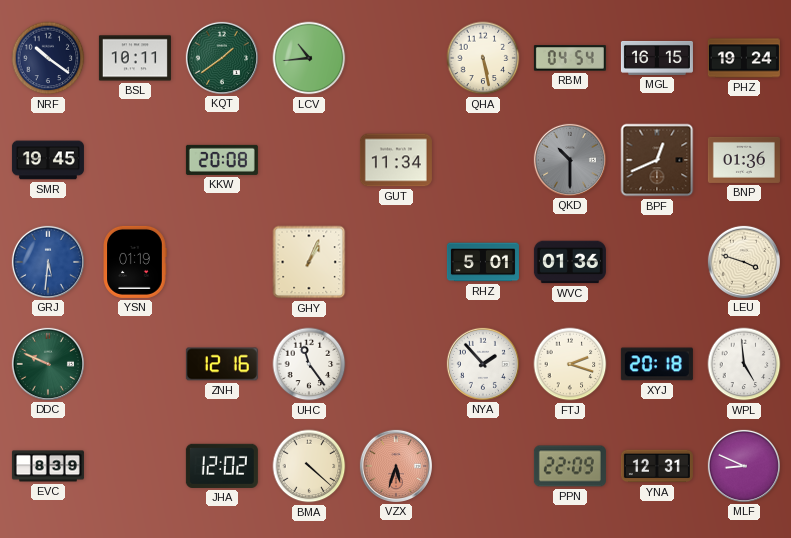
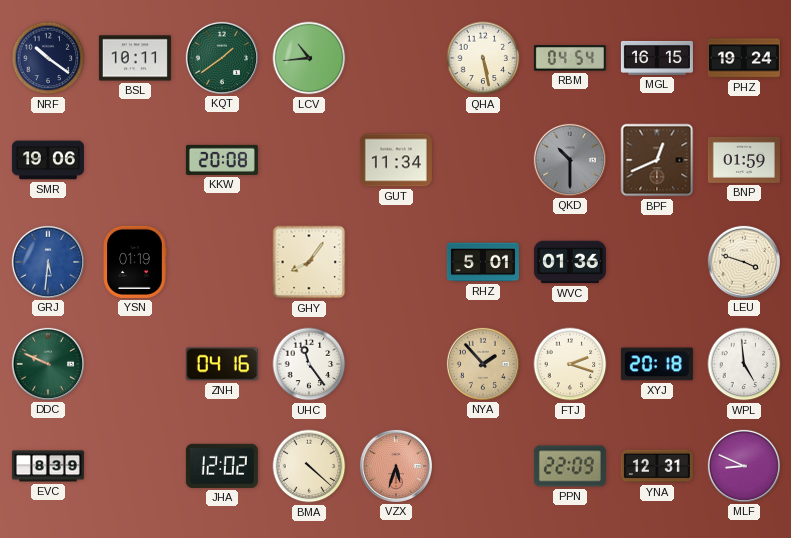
SMR: 19:45 -> 19:06 (48, 160)
BNP: 01:36 -> 01:59 (744, 160)
GHY: 1:04 -> 8:06 (309, 262)
ZNH: 12:16 -> 04:16 (222, 364)
NYA dial: white -> champagne (483, 364)
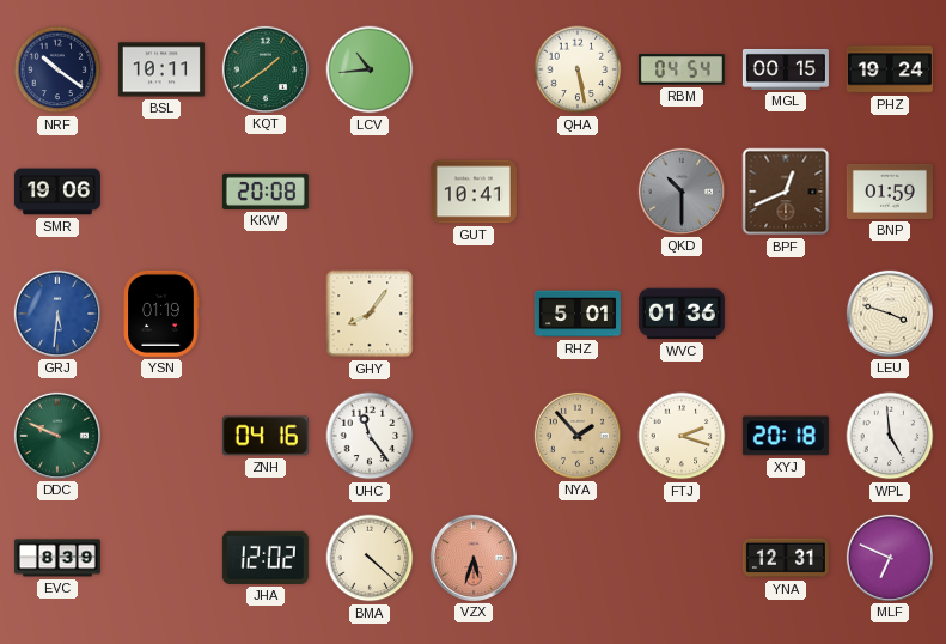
MGL: 16:15 -> 00:15 (786, 69)
GUT: 11:34 -> 10:41 (474, 192)
PPN: 22:09 -> none (570, 466)
MLF: 8:49 -> 6:49 (890, 558)
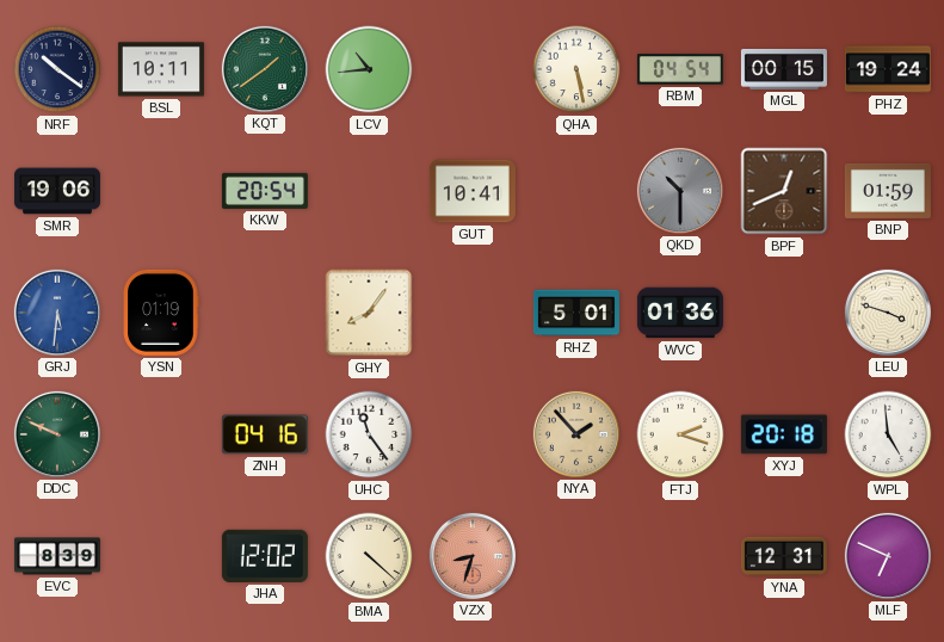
KKW: 20:08 -> 20:54 (265, 191)
VZX: 5:33 -> 8:33 (473, 556)
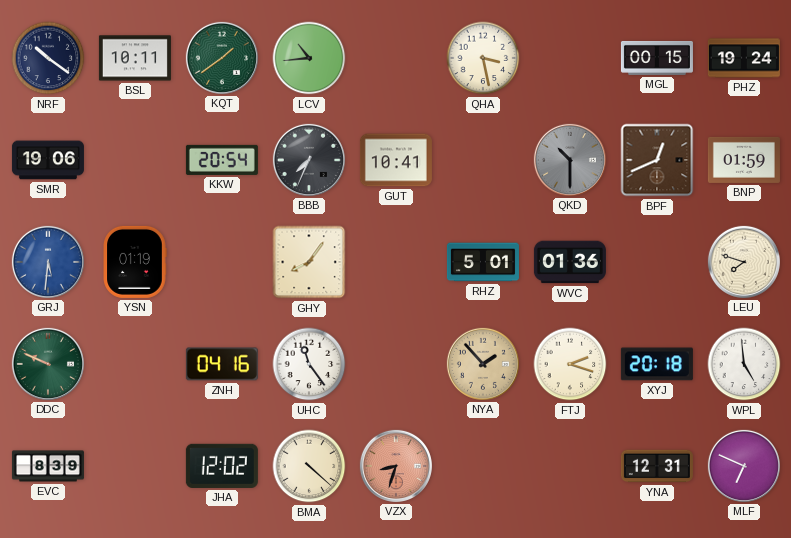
QHA: 5:28 -> 3:28 (483, 58)
RBM: 04:54 -> none (680, 69)
BBB: none -> 7:34 (309, 160)
LEU: 3:48 -> 7:48 (744, 262)
